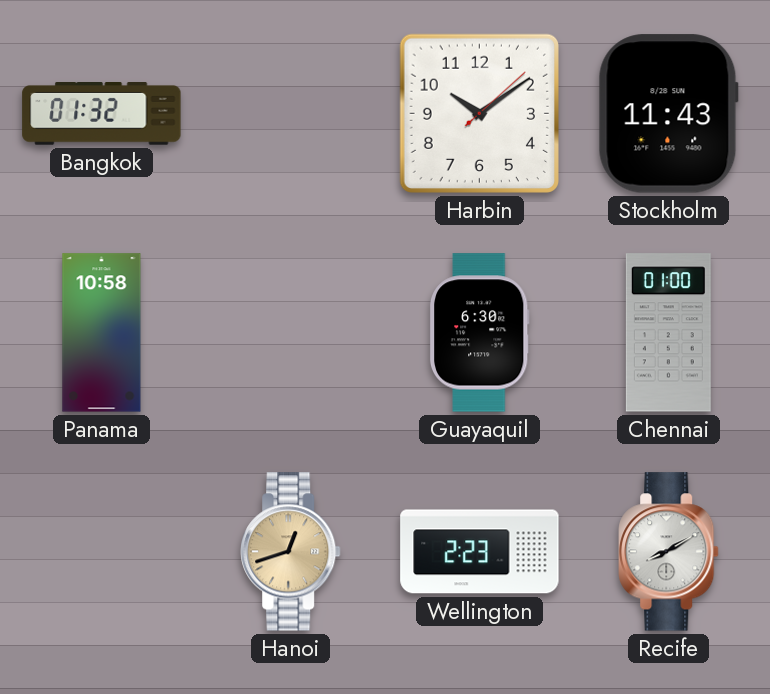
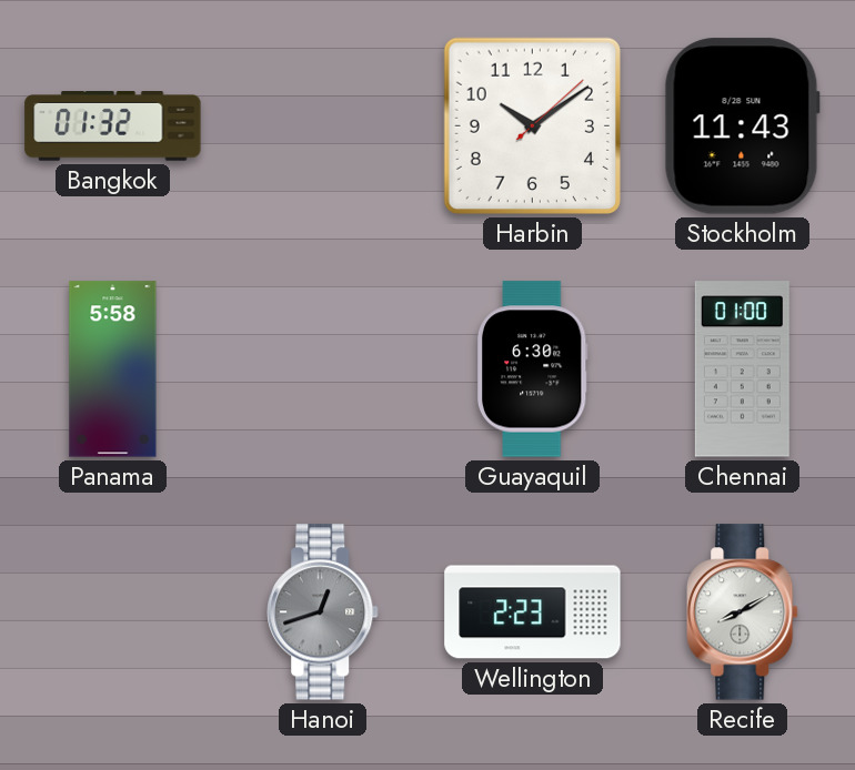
Panama: 10:58 -> 5:58 (113, 369)
Hanoi dial: champagne -> grey (323, 612)
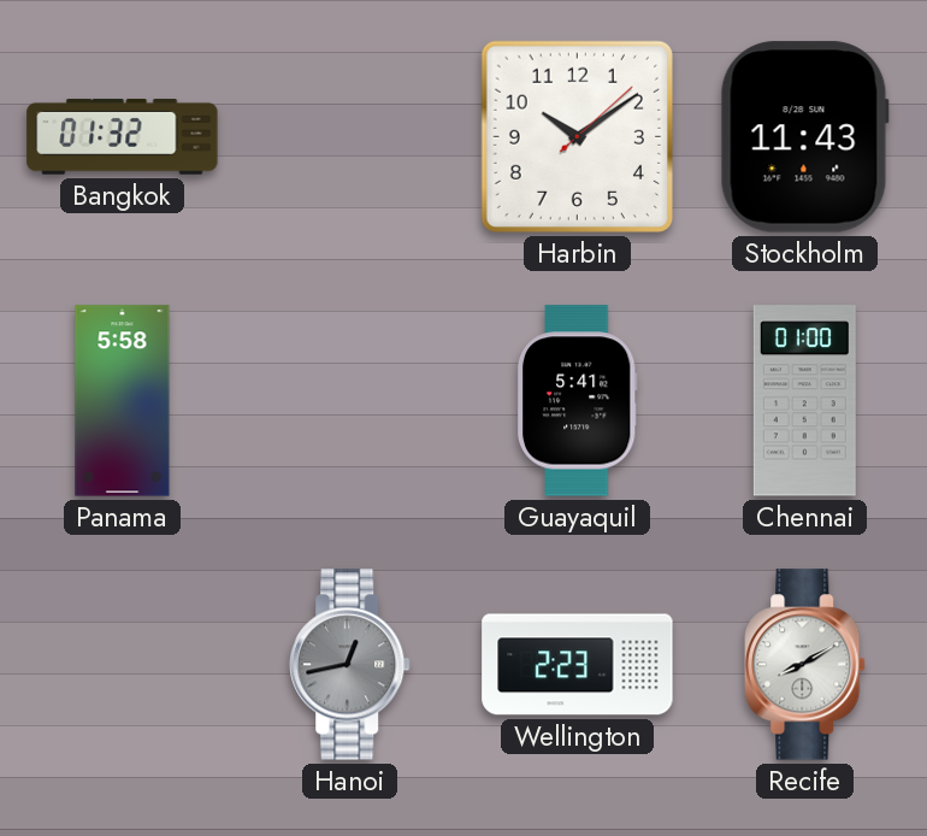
Guayaquil: 6:30 -> 5:41 (577, 401)
Hanoi: 12:42 -> 12:43 (350, 665)
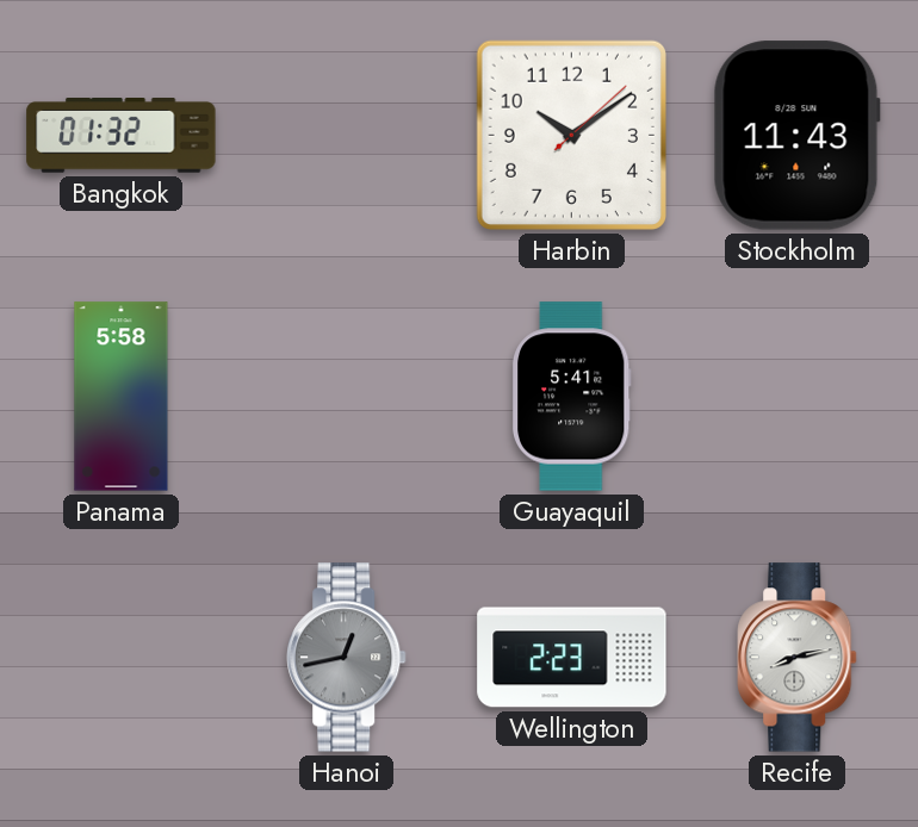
Chennai: 01:00 -> none (804, 401)
Recife: 8:10 -> 8:13 (798, 658)
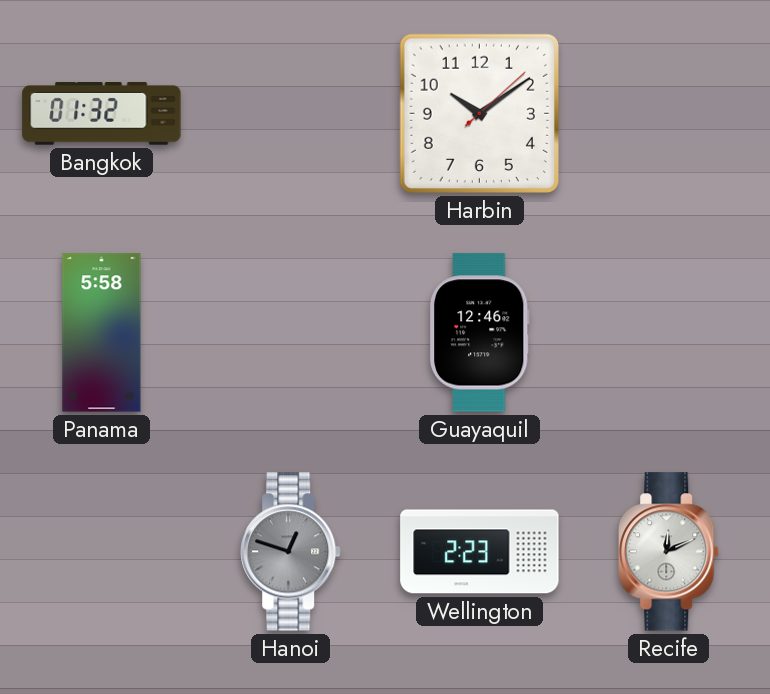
Stockholm: 11:43 -> none (796, 136)
Guayaquil: 5:41 -> 12:46 (479, 333)
Hanoi: 12:43 -> 12:48 (291, 552)
Recife: 8:13 -> 12:11 (669, 552)
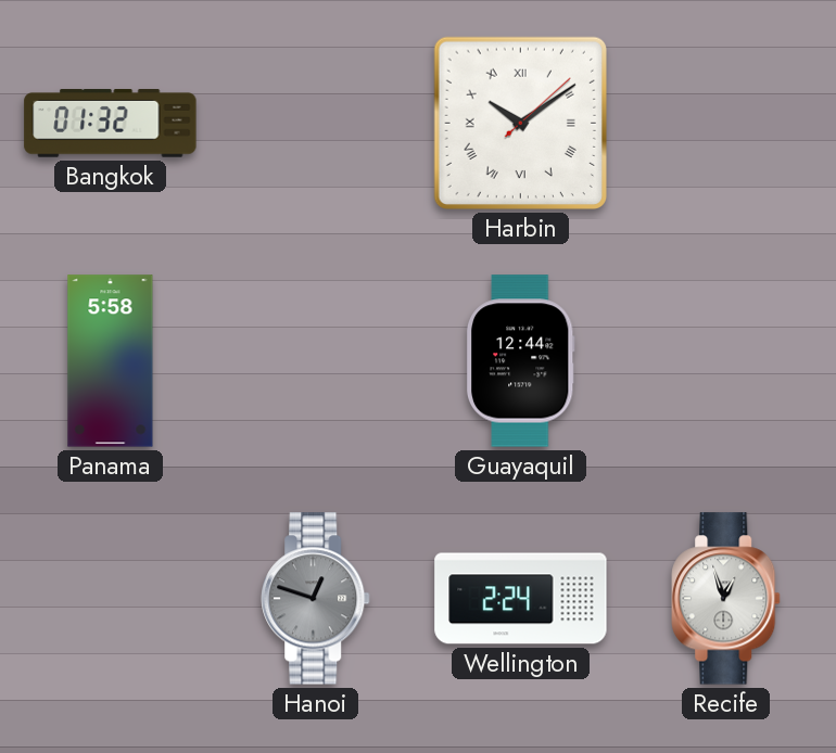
Harbin numerals: Arabic -> Roman (520, 123)
Guayaquil: 12:46 -> 12:44 (520, 361)
Wellington: 2:23 -> 2:24 (521, 599)
Recife: 12:11 -> 12:57 (726, 599)
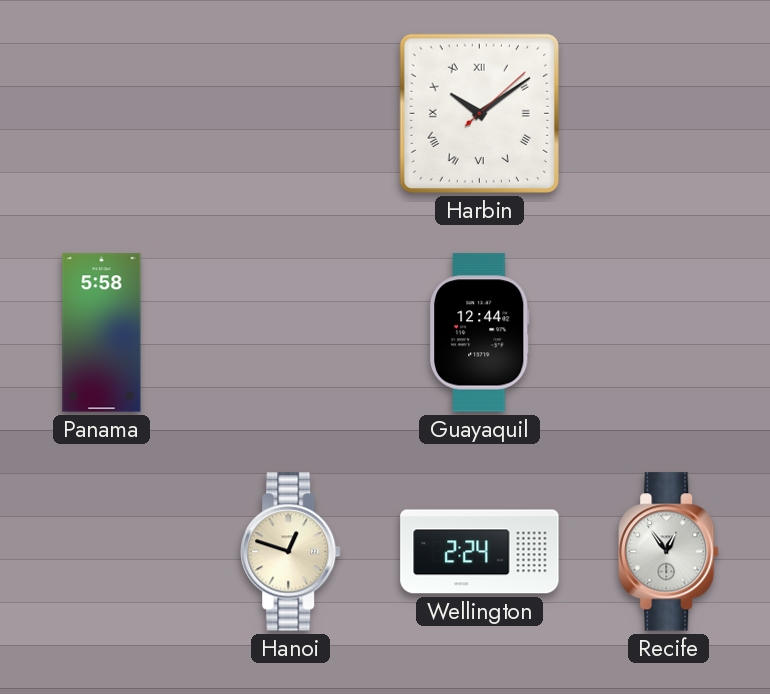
Bangkok: 01:32 -> none (111, 124)
Hanoi dial: grey -> cream (291, 552)
Recife: 12:57 -> 12:54 (669, 552)
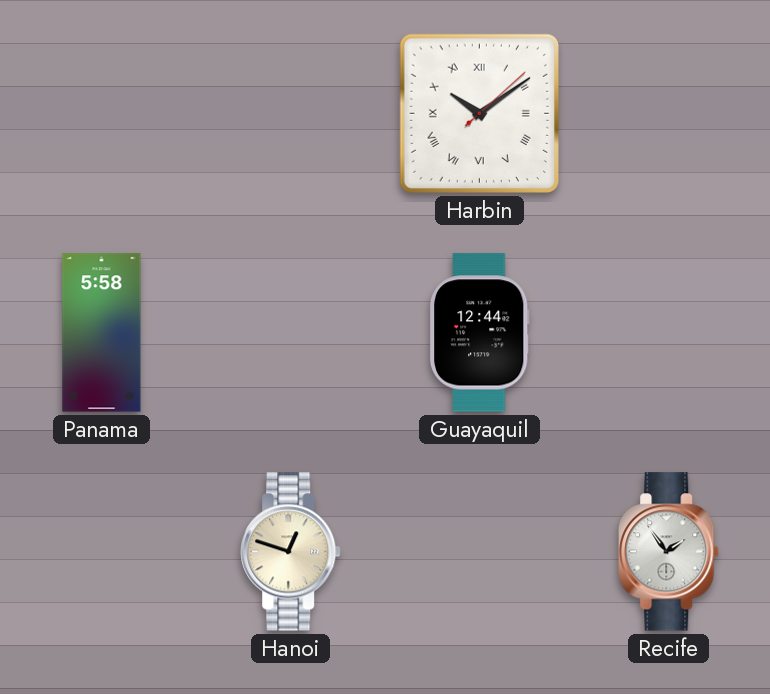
Wellington: 2:24 -> none (480, 552)
Recife: 12:54 -> 1:54 (669, 552)
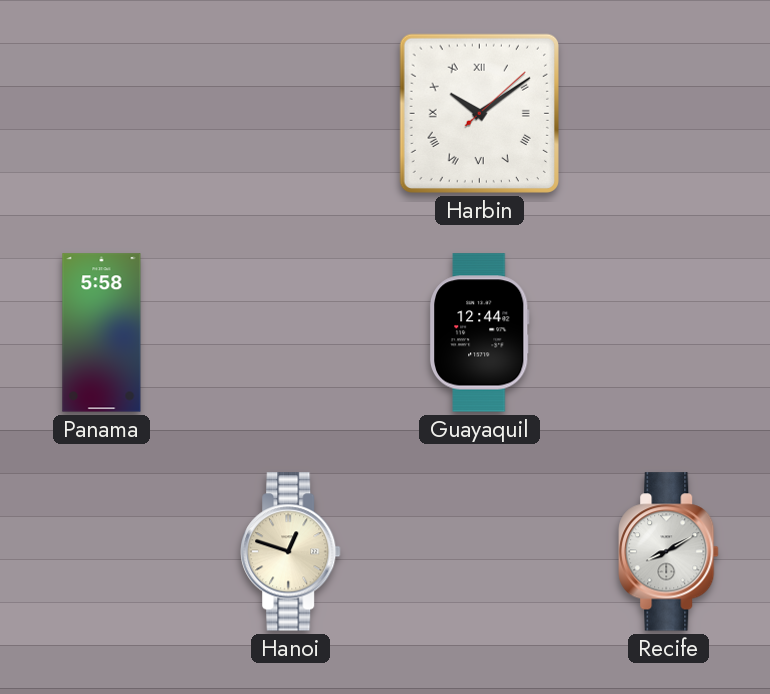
Recife: 1:54 -> 8:10 (669, 552)
